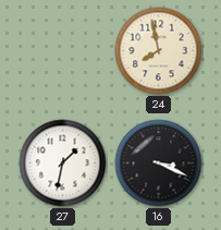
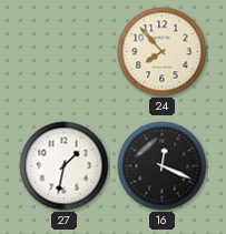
24: 7:58 -> 7:53 (163, 52)
16: 3:19 -> 12:19 (163, 166)
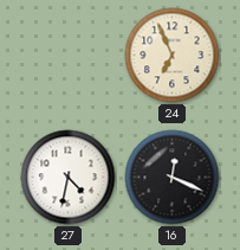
24: 7:53 -> 6:56 (173, 56)
27: 1:32 -> 4:32 (69, 178)
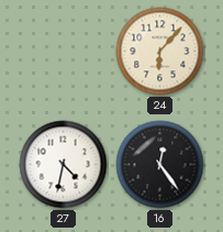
24: 6:56 -> 6:07 (160, 52)
16: 12:19 -> 12:24 (160, 165)
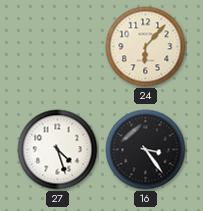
27: 4:32 -> 4:27 (58, 150)
16: 12:24 -> 3:24 (146, 150)
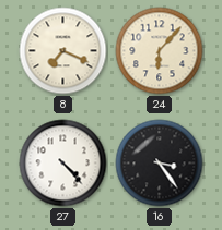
8: none -> 7:19 (63, 51)
27: 4:27 -> 4:23 (63, 164)
